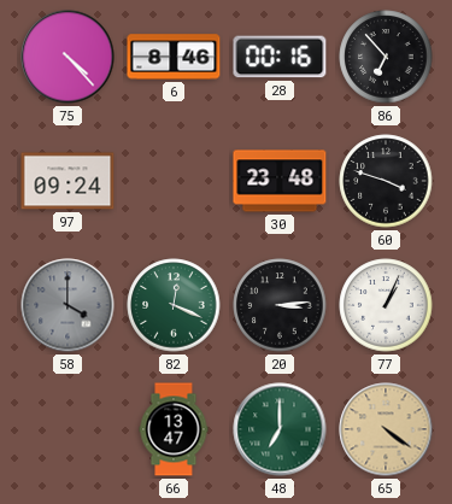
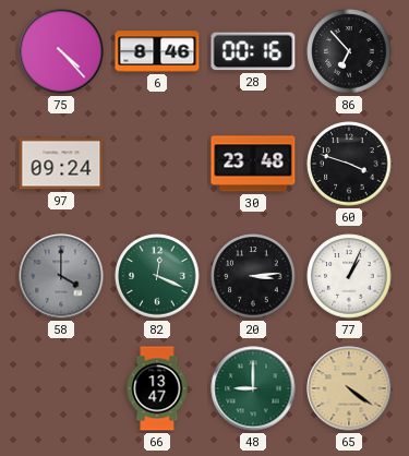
48: 7:00 -> 9:00 (253, 388)
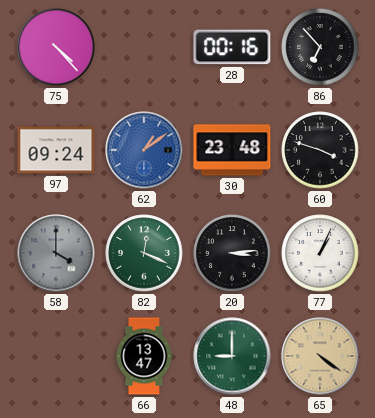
6: 8:46 -> none (157, 51)
62: none -> 1:09 (144, 150)
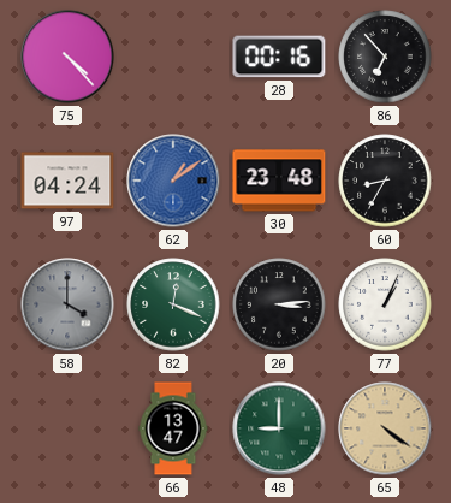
97: 09:24 -> 04:24 (67, 181)
60: 3:48 -> 8:35 (385, 181)
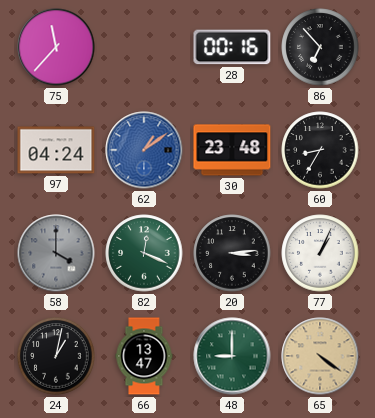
75: 4:23 -> 11:37 (56, 47)
24: none -> 1:02 (56, 356)
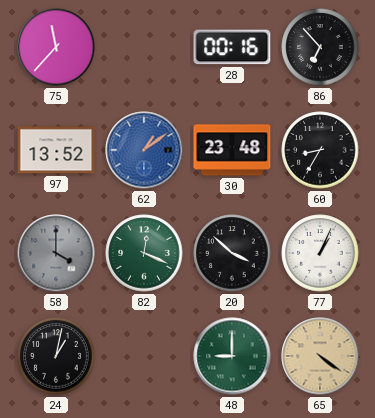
97: 04:24 -> 13:52 (56, 150)
20: 3:14 -> 3:52 (232, 253)
66: 13:47 -> none (144, 356)
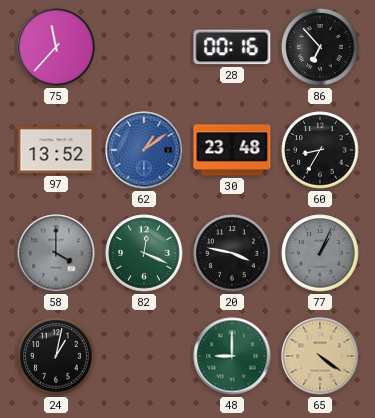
20: 3:52 -> 3:47 (232, 253)
77 dial: white -> grey (320, 253)
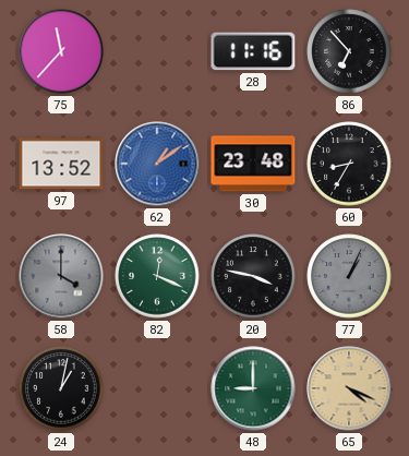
28: 00:16 -> 11:16 (253, 51)
65: 4:21 -> 4:19 (349, 388)
